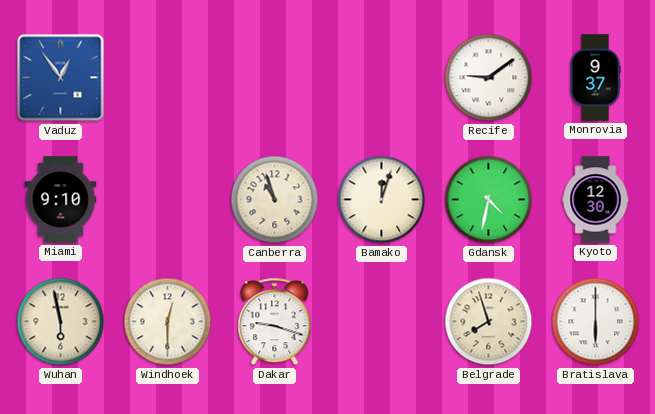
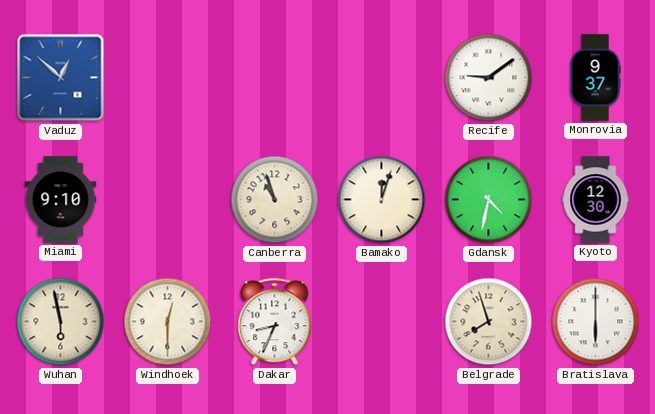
Vaduz: 12:54 -> 12:52 (61, 78)
Dakar: 9:18 -> 8:34 (275, 322)
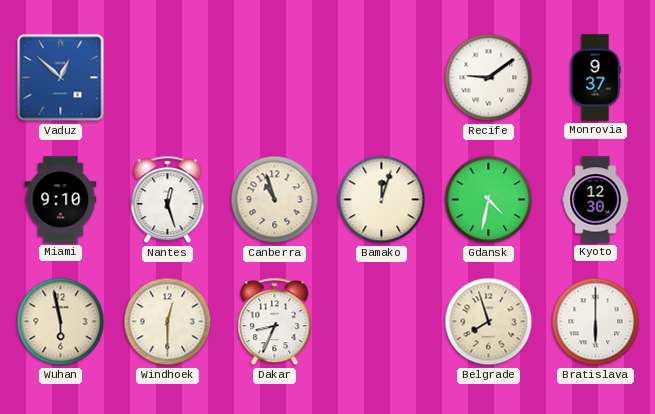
Nantes: none -> 12:27 (168, 200)
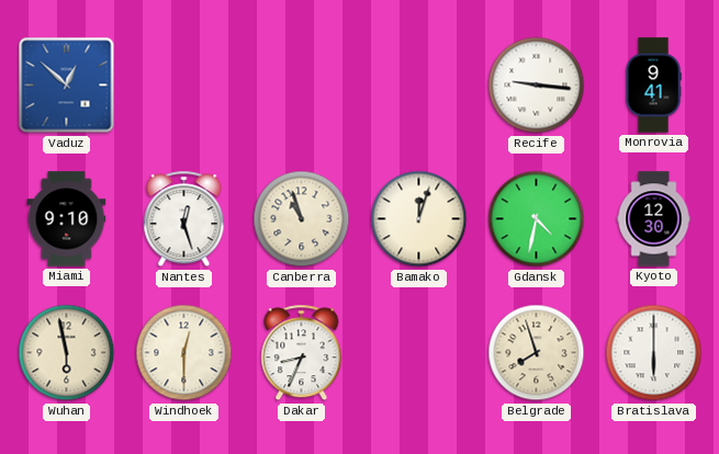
Recife: 9:09 -> 9:16 (537, 86)
Monrovia: 9:37 -> 9:41 (653, 86)
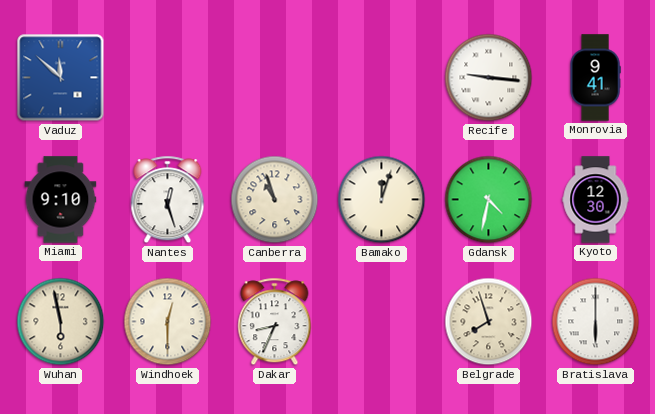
Vaduz: 12:52 -> 11:52 (61, 78)
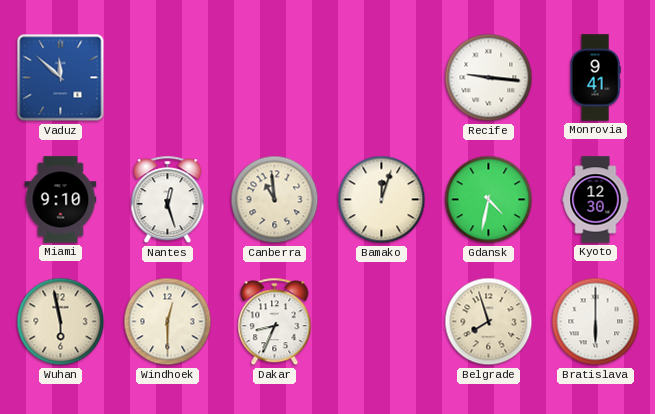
Canberra: 10:57 -> 10:59 (275, 200)
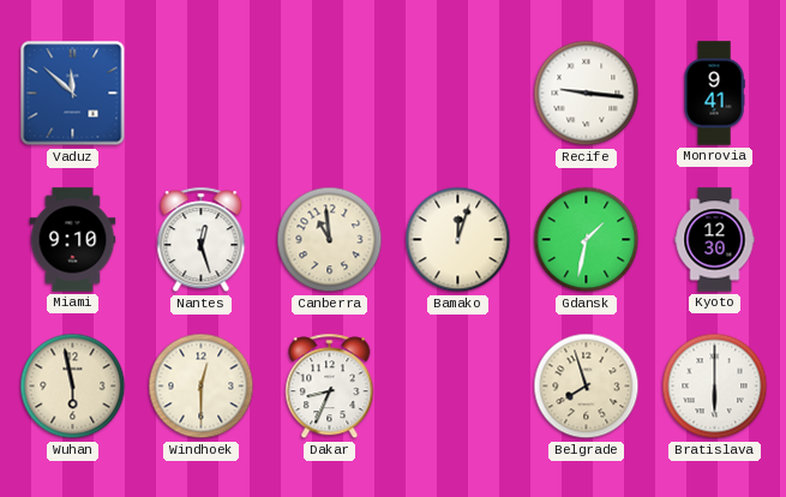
Gdansk: 4:32 -> 1:32 (587, 240)
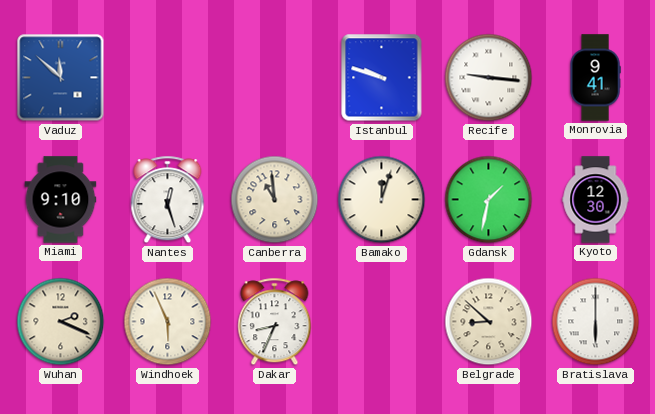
Istanbul: none -> 9:48 (382, 78)
Wuhan: 5:58 -> 2:19 (61, 322)
Windhoek: 12:30 -> 5:56 (168, 322)
Belgrade: 7:57 -> 8:52 (489, 322)
